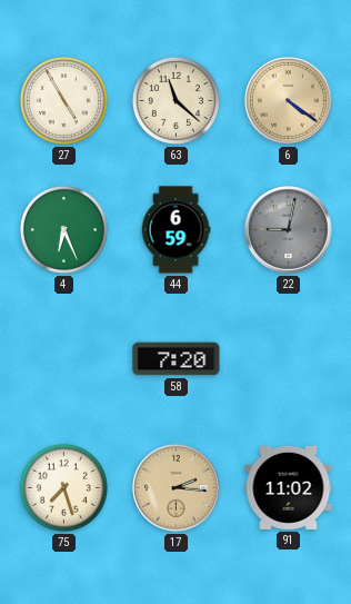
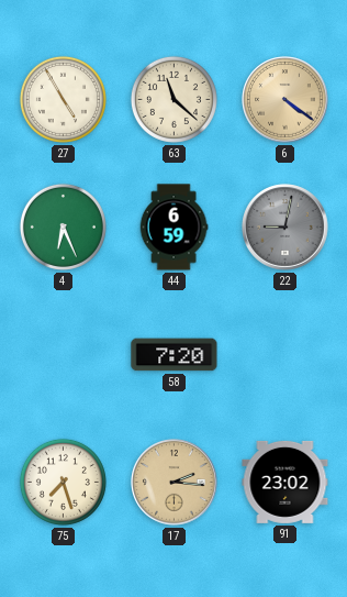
91: 11:02 -> 23:02 (286, 482)
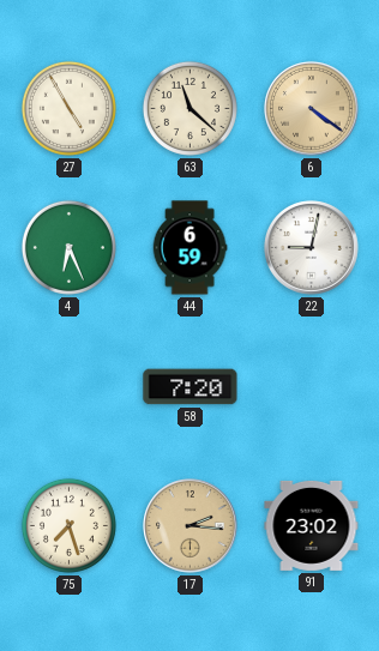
22 dial: grey -> white (312, 248)
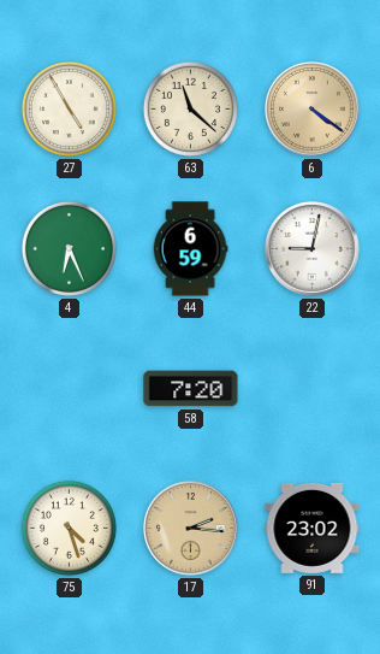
75: 7:27 -> 4:27 (69, 528)
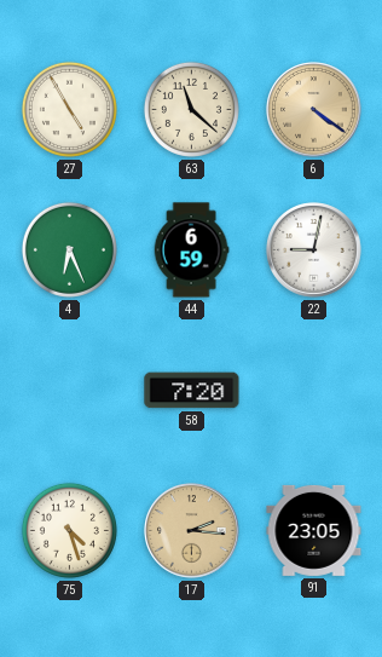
91: 23:02 -> 23:05 (314, 530)
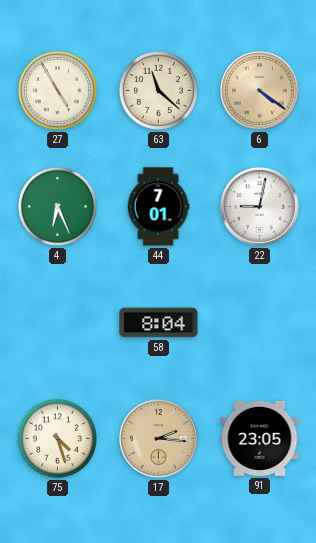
44: 6:59 -> 7:01 (158, 207)
58: 7:20 -> 8:04 (159, 323)
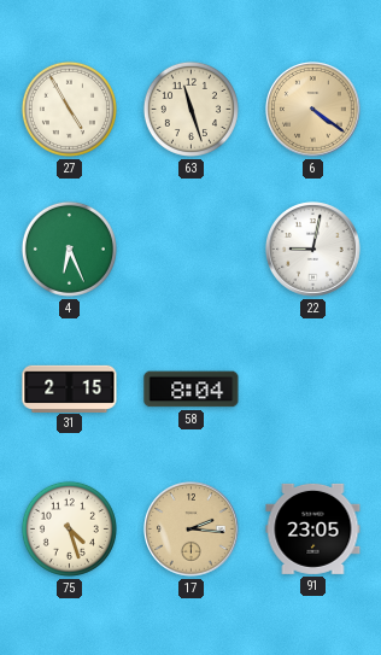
63: 11:22 -> 11:27 (190, 109)
44: 7:01 -> none (158, 207)
31: none -> 2:15 (70, 388)
